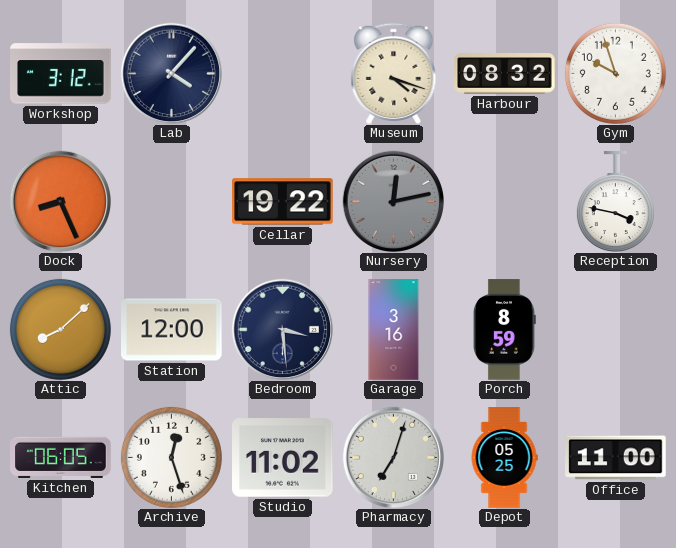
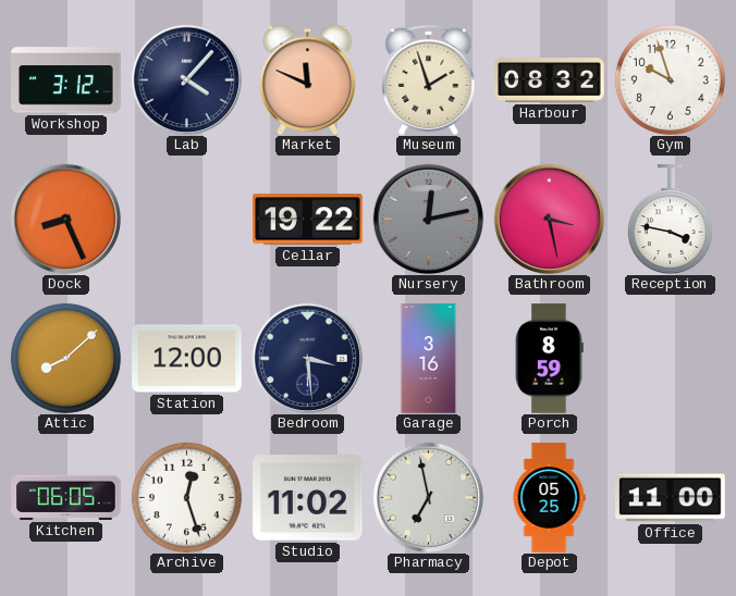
Market: none -> 11:49 (308, 79)
Museum: 4:18 -> 1:57 (429, 79)
Bathroom: none -> 3:28 (549, 219)
Pharmacy: 7:03 -> 6:58 (428, 497)
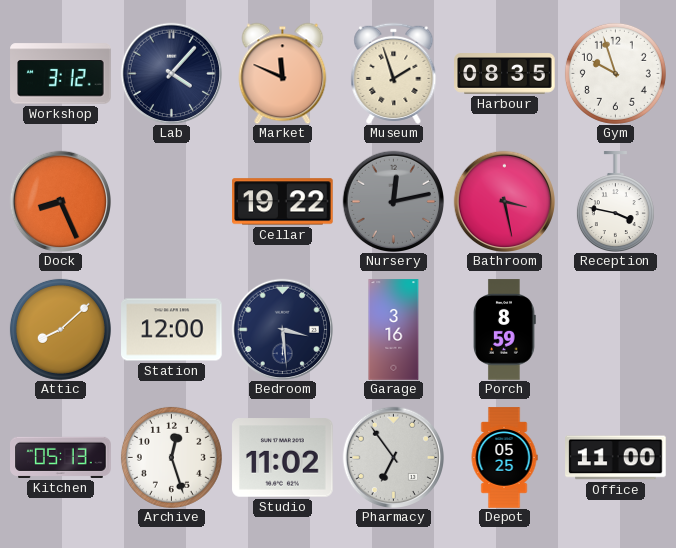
Harbour: 08:32 -> 08:35 (505, 74)
Kitchen: 06:05 -> 05:13 (61, 457)
Pharmacy: 6:58 -> 6:54 (393, 457)
